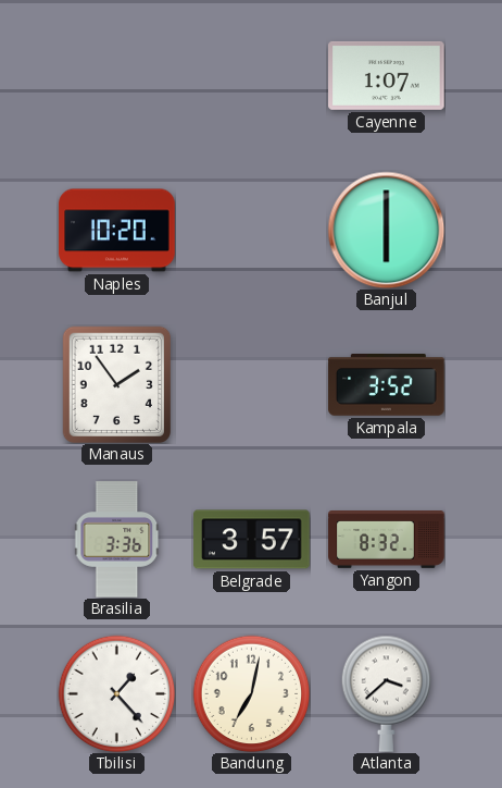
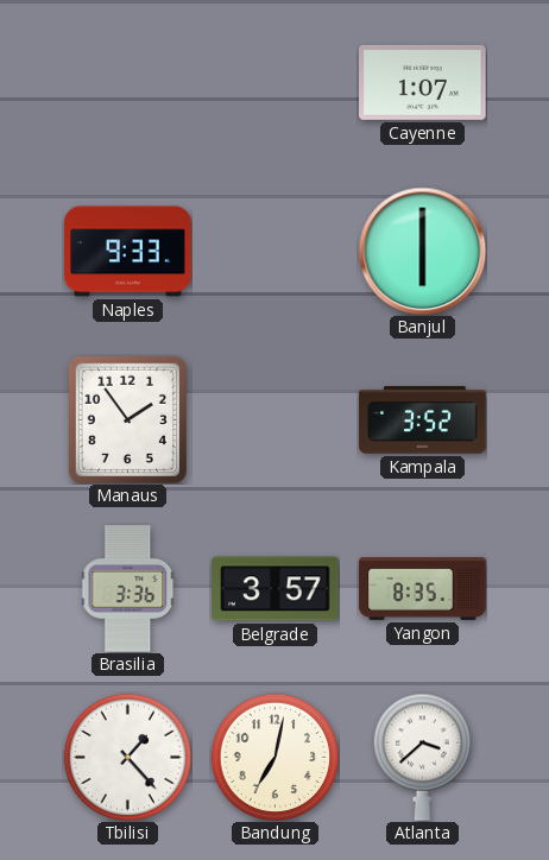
Naples: 10:20 -> 9:33 (128, 252)
Yangon: 8:32 -> 8:35 (423, 589)
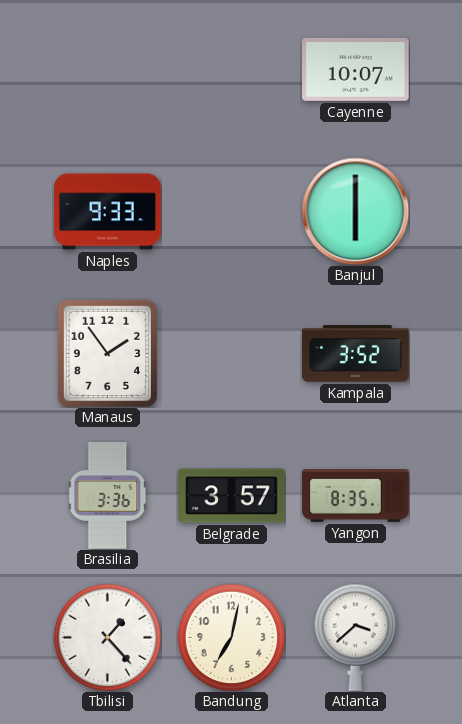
Cayenne: 1:07 -> 10:07 (356, 69)
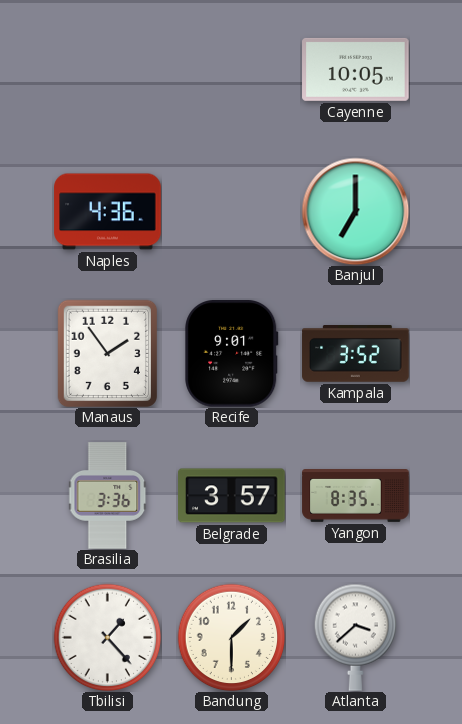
Cayenne: 10:07 -> 10:05 (356, 69)
Naples: 9:33 -> 4:36 (108, 212)
Banjul: 6:00 -> 7:00 (355, 211)
Recife: none -> 9:01 (232, 354)
Bandung: 7:02 -> 1:30 (231, 637)
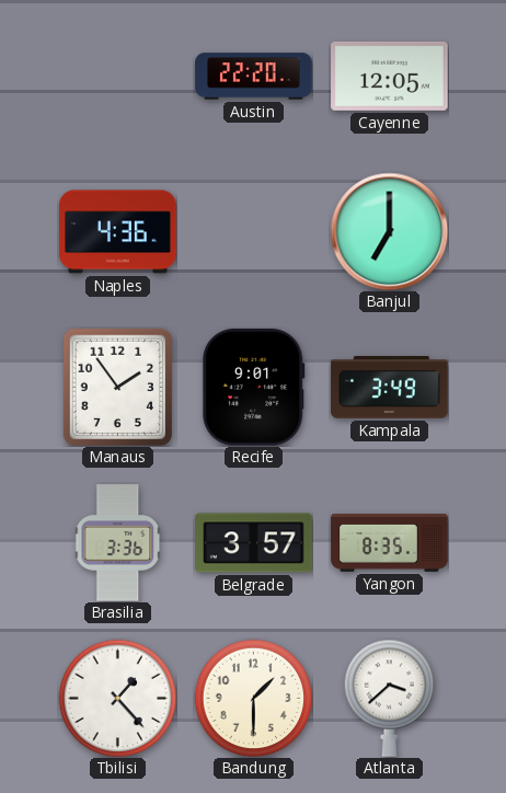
Austin: none -> 22:20 (254, 77)
Cayenne: 10:05 -> 12:05 (390, 76)
Kampala: 3:52 -> 3:49 (390, 388)
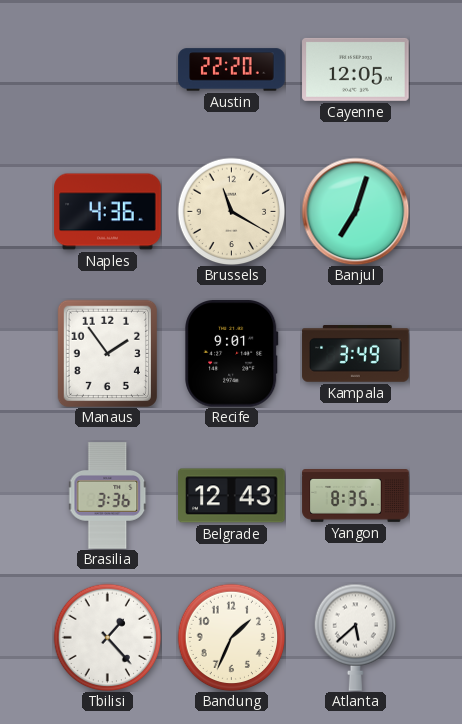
Brussels: none -> 11:20 (231, 211)
Banjul: 7:00 -> 7:03 (355, 211)
Belgrade: 3:57 -> 12:43 (232, 496)
Bandung: 1:30 -> 1:34 (231, 637)
Atlanta: 3:38 -> 5:38 (355, 637)
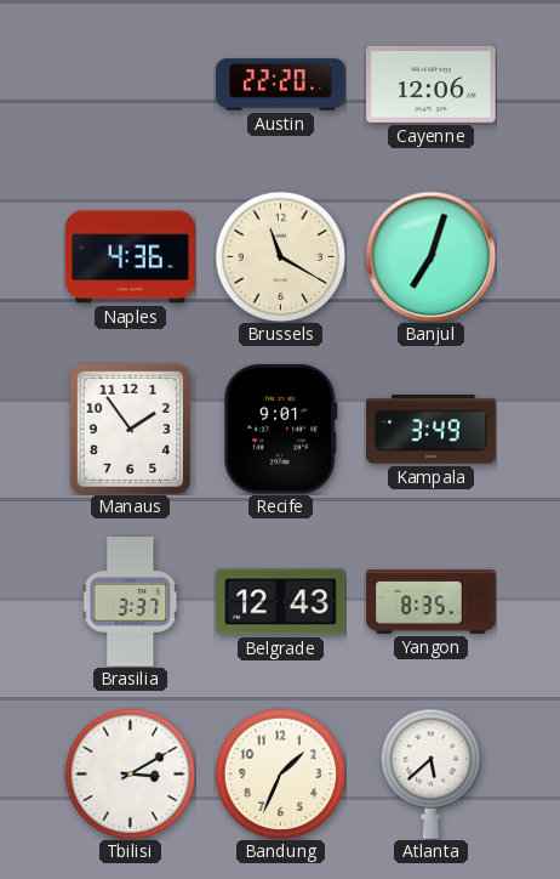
Cayenne: 12:05 -> 12:06 (432, 84)
Brasilia: 3:36 -> 3:37 (131, 602)
Tbilisi: 1:23 -> 3:10 (130, 773)
